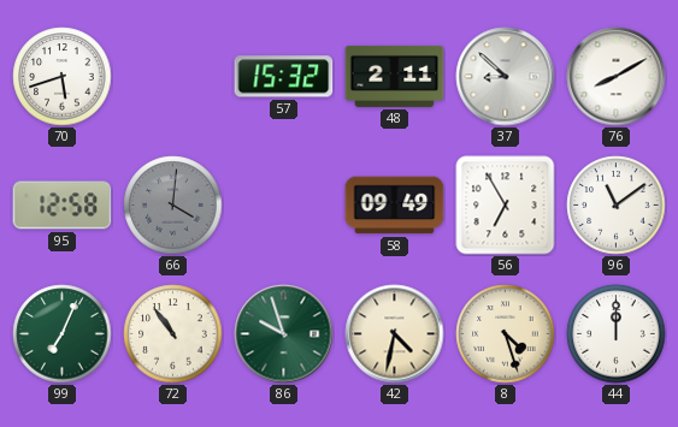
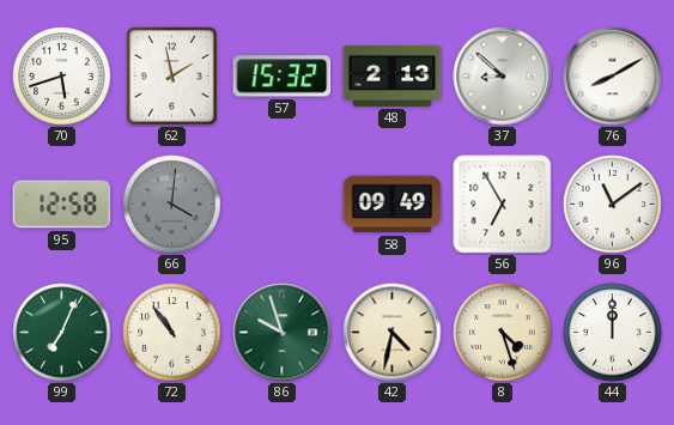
62: none -> 1:58 (171, 75)
48: 2:11 -> 2:13 (393, 75)
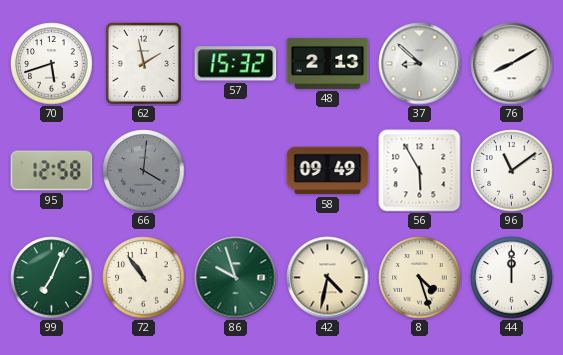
56: 6:55 -> 5:55 (420, 171)
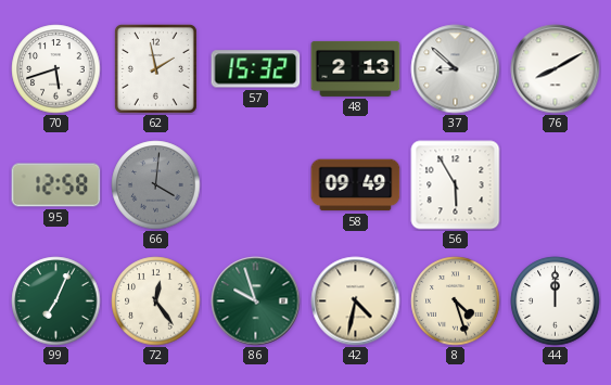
96: 11:09 -> none (512, 171)
72: 10:54 -> 12:24 (156, 301)
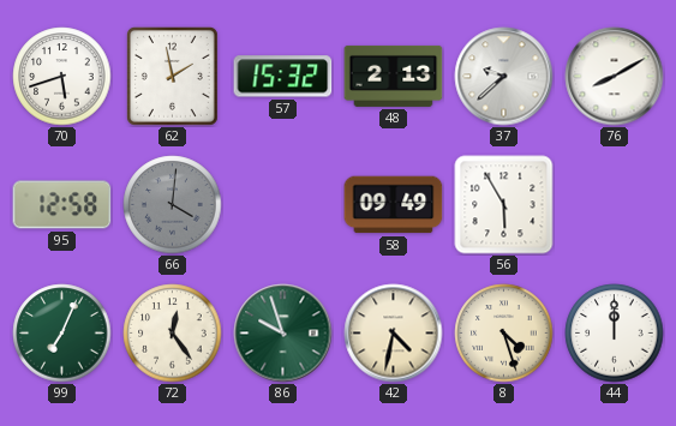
37: 8:52 -> 9:38 (504, 77)
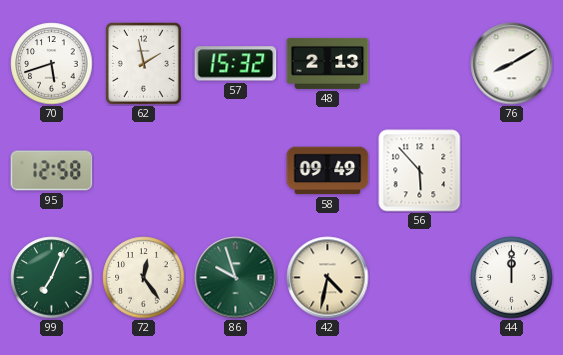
37: 9:38 -> none (504, 77)
66: 4:01 -> none (173, 205)
56: 5:55 -> 5:53 (420, 171)
8: 4:27 -> none (504, 334)
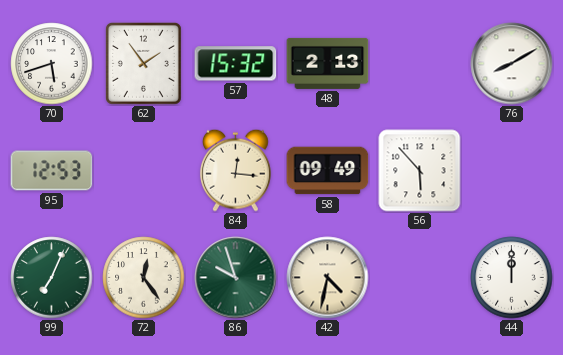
62: 1:58 -> 1:54 (143, 63)
95: 12:58 -> 12:53 (52, 171)
84: none -> 12:16 (236, 170)
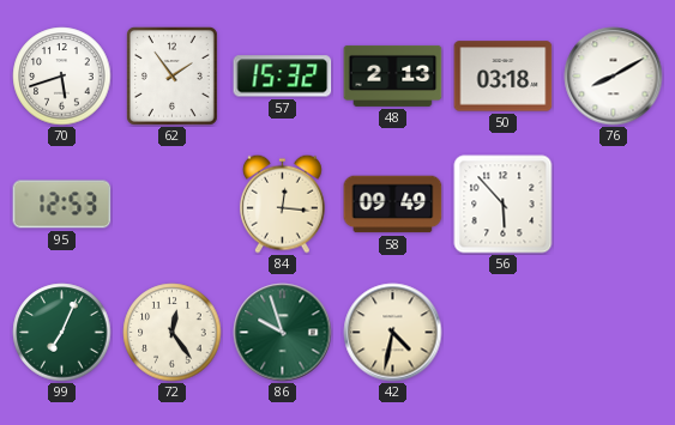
50: none -> 03:18 (504, 77)
44: 12:00 -> none (512, 278)
